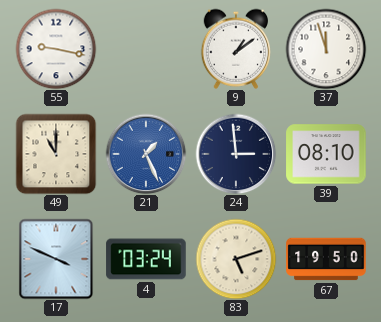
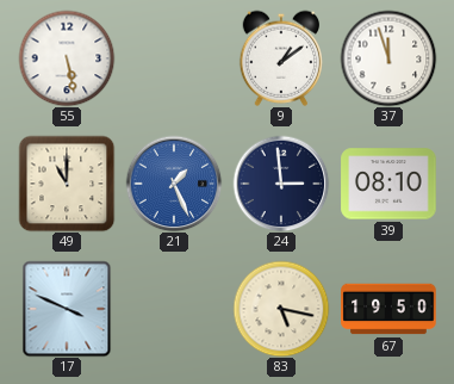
55: 9:17 -> 5:28 (67, 58)
4: 03:24 -> none (146, 259)
83: 5:12 -> 5:17 (281, 309)
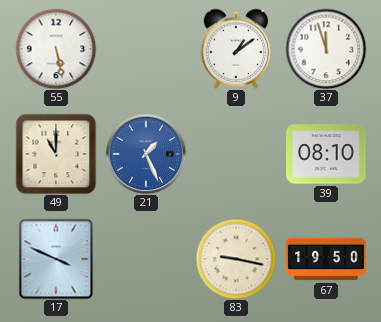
24: 2:59 -> none (281, 184)
83: 5:17 -> 9:17 (236, 259)
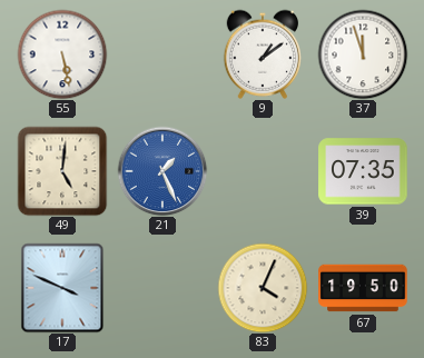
49: 11:00 -> 5:01 (62, 171)
39: 08:10 -> 07:35 (363, 171)
83: 9:17 -> 4:04 (263, 288)
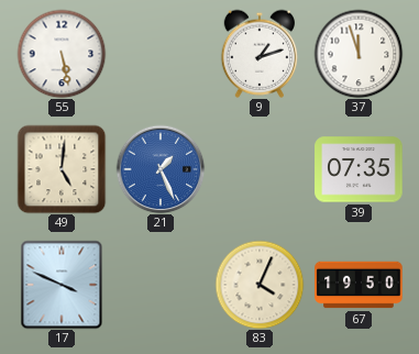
9: 1:09 -> 1:12 (258, 54)
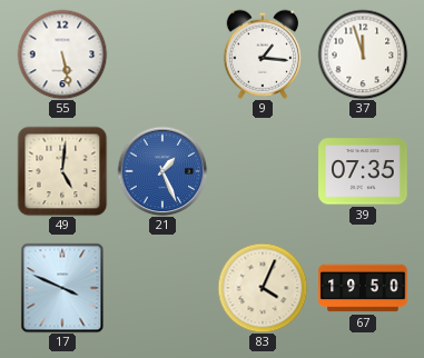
9: 1:12 -> 1:16 (262, 54)
